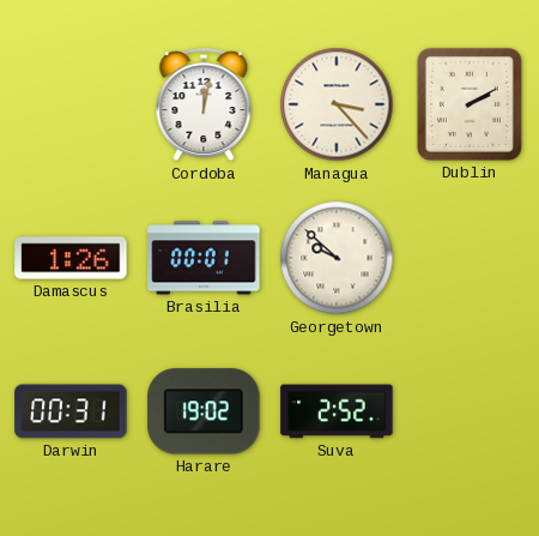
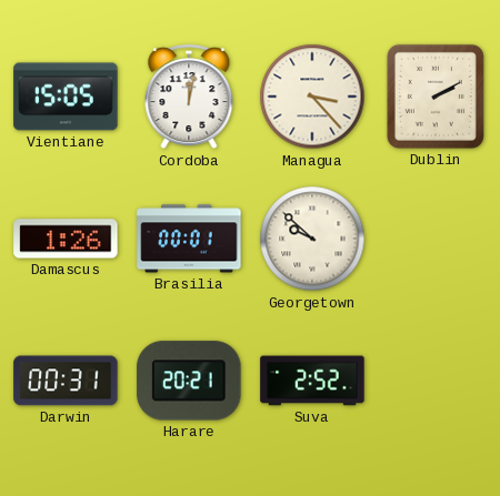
Vientiane: none -> 15:05 (66, 97)
Harare: 19:02 -> 20:21 (189, 381)
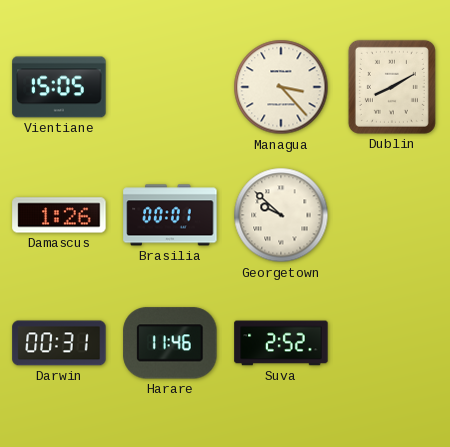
Cordoba: 12:02 -> none (189, 98)
Dublin: 2:10 -> 8:10 (392, 87)
Harare: 20:21 -> 11:46 (170, 343)
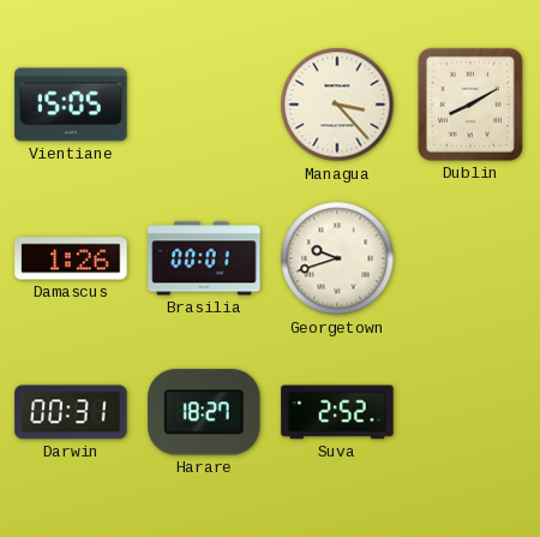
Georgetown: 9:52 -> 9:42 (337, 258)
Harare: 11:46 -> 18:27 (204, 412)
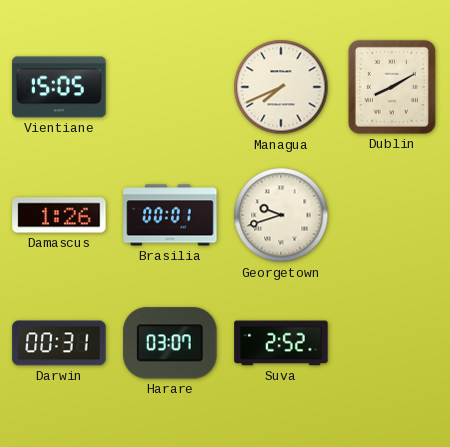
Managua: 3:23 -> 7:41 (281, 87)
Harare: 18:27 -> 03:07 (170, 343)
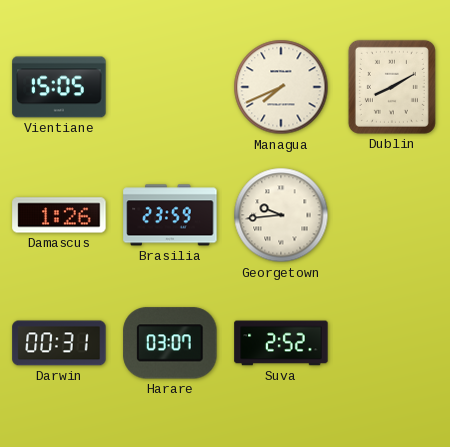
Brasilia: 00:01 -> 23:59 (170, 215)
Georgetown: 9:42 -> 9:44 (281, 215)
